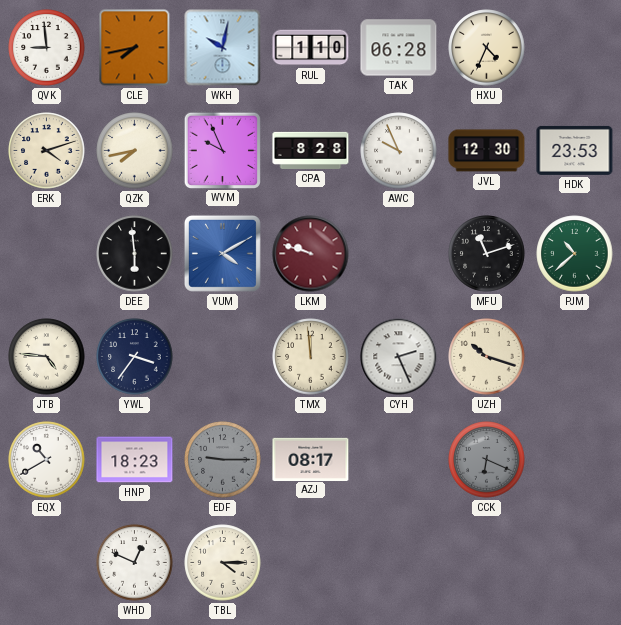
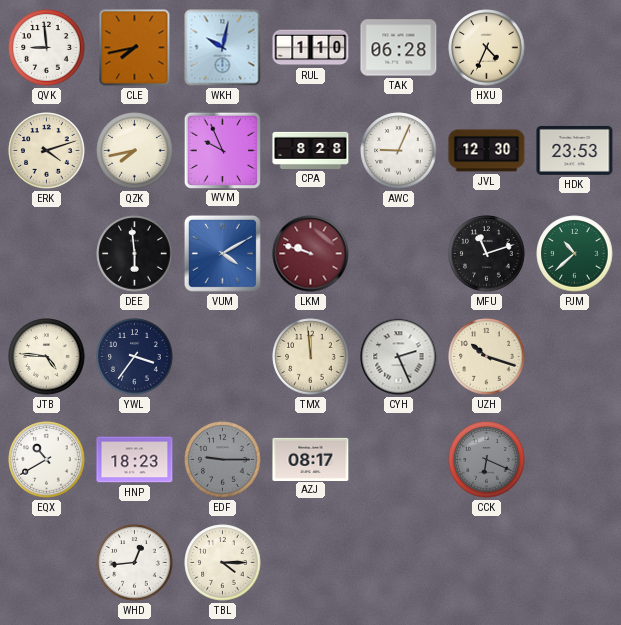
AWC: 9:56 -> 9:04 (399, 151)
WHD: 12:49 -> 12:44 (135, 563)
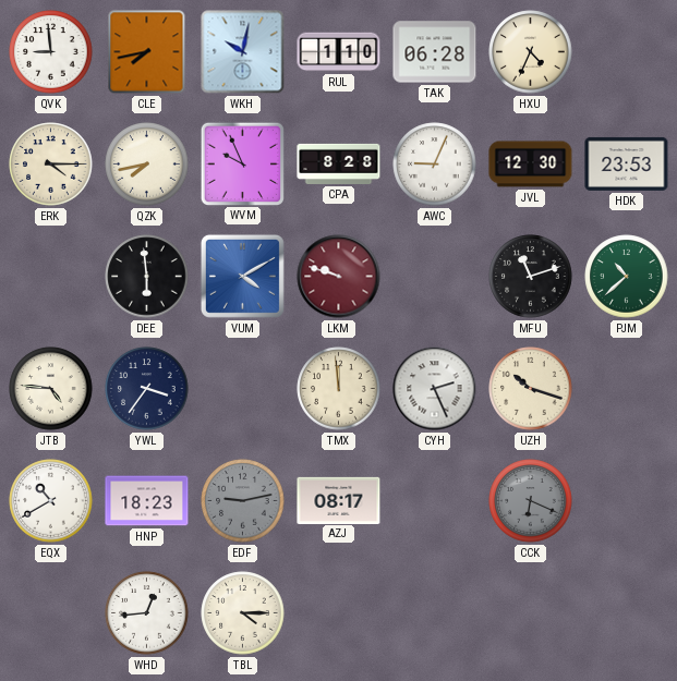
ERK: 4:12 -> 4:15 (51, 165)
EDF: 9:15 -> 9:13 (243, 501)
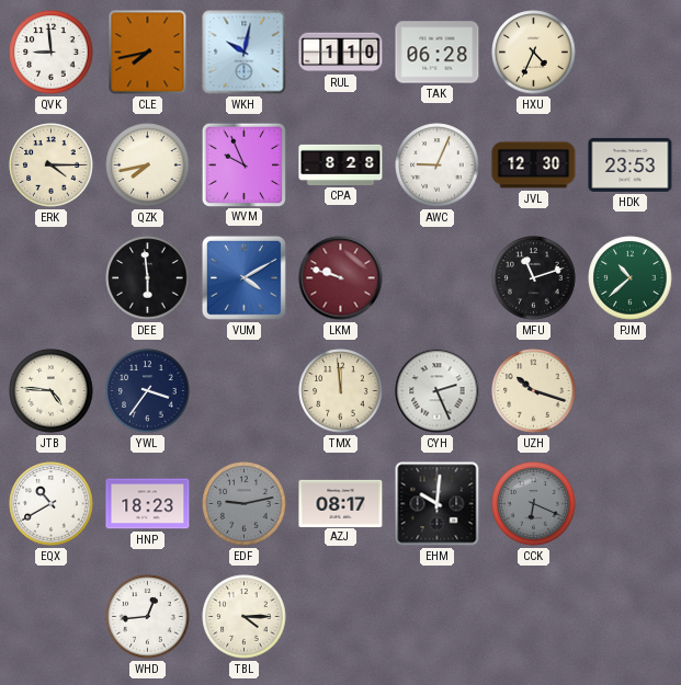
EHM: none -> 10:01 (438, 504)
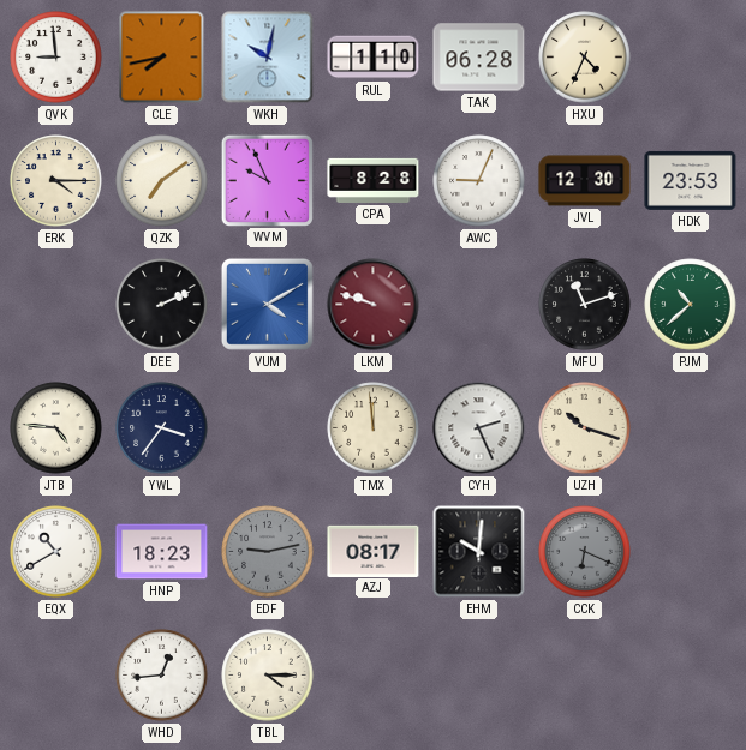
QZK: 7:43 -> 7:09 (162, 181)
DEE: 5:59 -> 2:11 (162, 305)
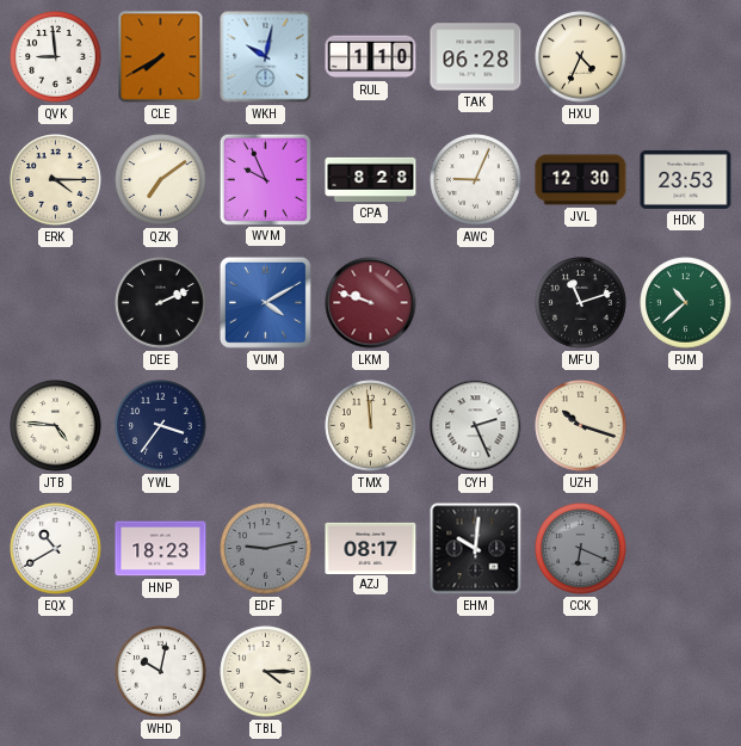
CLE: 7:43 -> 7:40 (161, 57)
WHD: 12:44 -> 10:02 (161, 672)
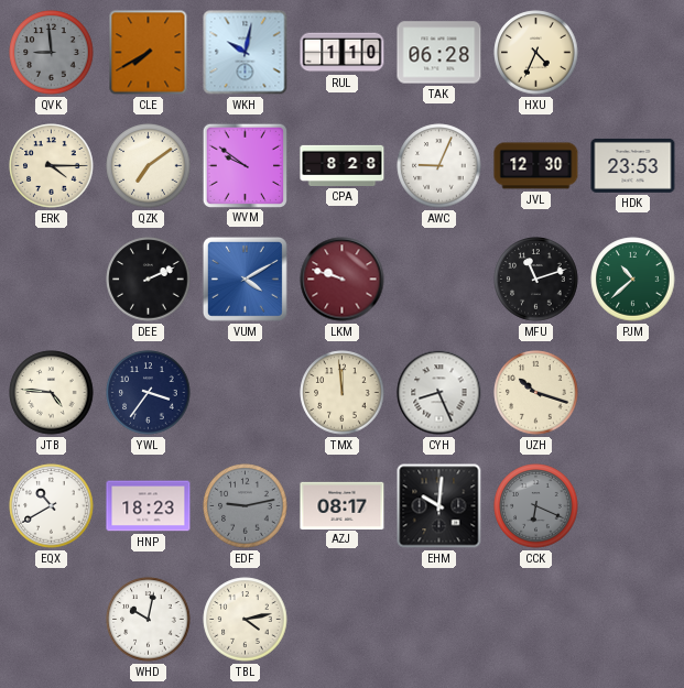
QVK dial: white -> grey (52, 53)
WVM: 9:56 -> 9:51 (245, 165)
CYH: 2:26 -> 8:26 (439, 393)
TBL: 4:15 -> 4:13 (246, 620)
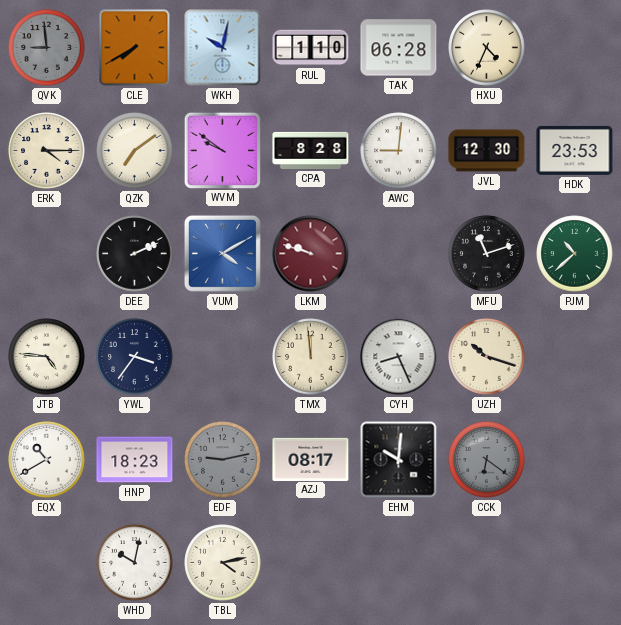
AWC: 9:04 -> 9:01 (399, 151)
CCK: 6:19 -> 6:21 (487, 460)
